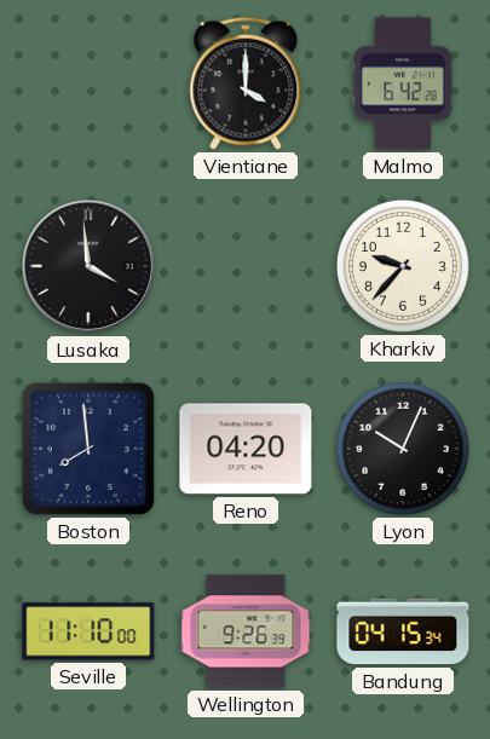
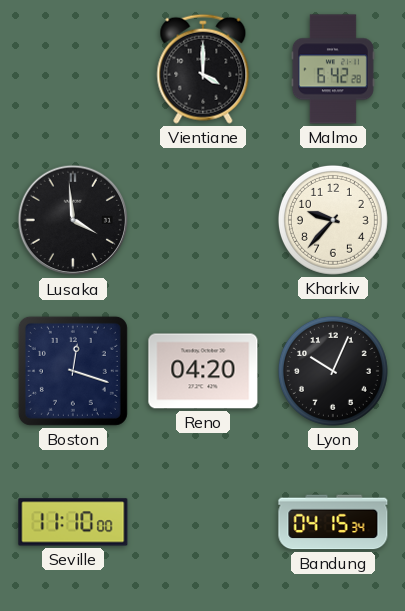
Boston: 7:59 -> 12:18 (73, 371)
Wellington: 9:26 -> none (246, 631)
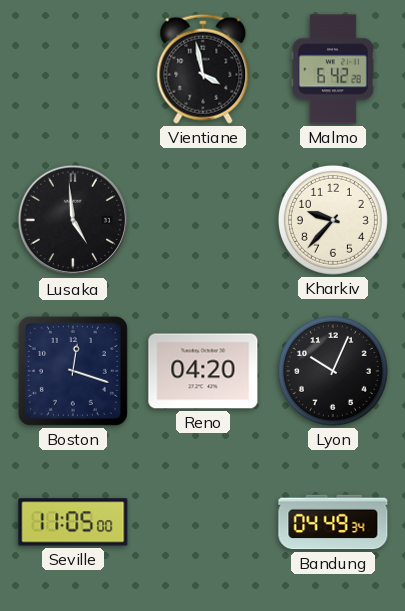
Vientiane: 4:00 -> 3:58 (203, 69)
Lusaka: 3:59 -> 4:59 (73, 220)
Seville: 11:10 -> 11:05 (73, 522)
Bandung: 04:15 -> 04:49 (333, 522)
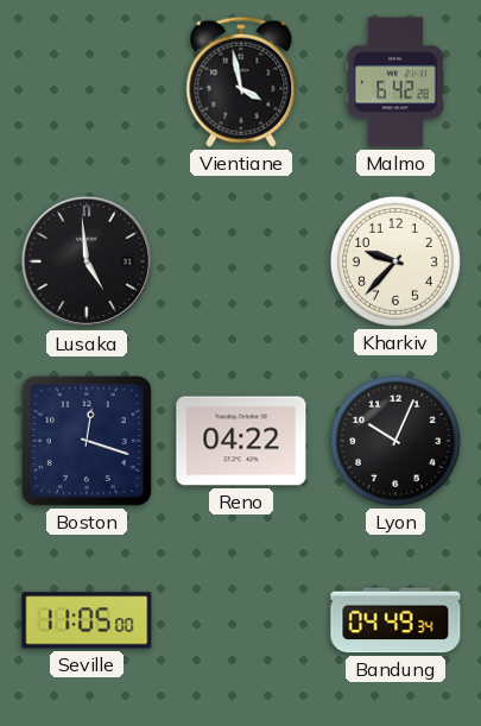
Reno: 04:20 -> 04:22 (241, 441)
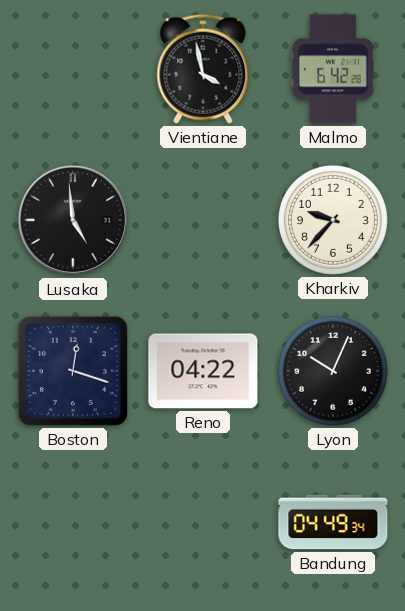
Seville: 11:05 -> none (87, 620)
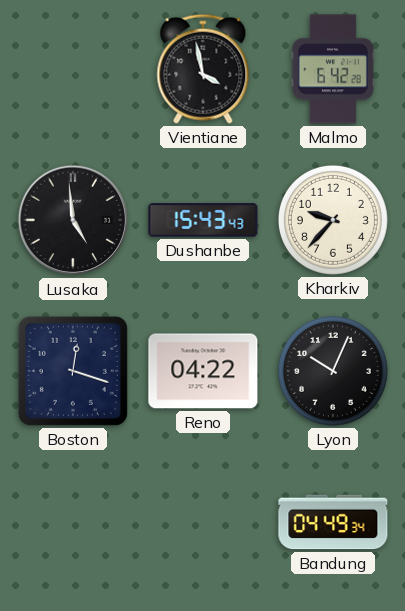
Dushanbe: none -> 15:43 (203, 220)
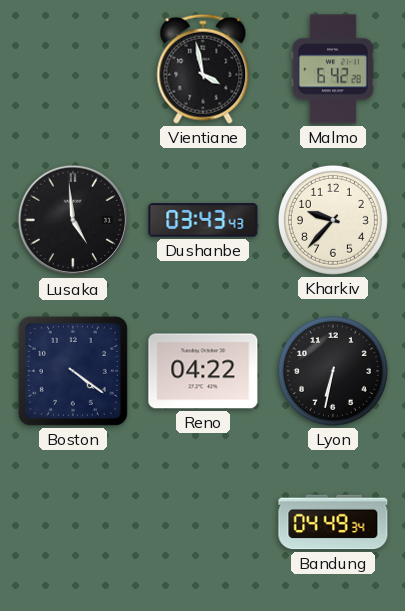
Dushanbe: 15:43 -> 03:43 (203, 220)
Boston: 12:18 -> 4:21 (73, 371)
Lyon: 10:04 -> 6:32 (333, 371)
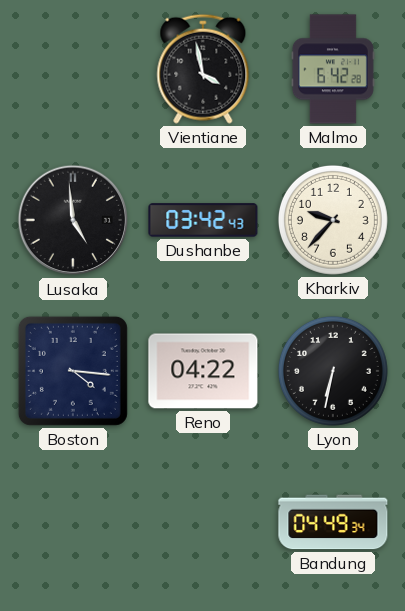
Dushanbe: 03:43 -> 03:42 (203, 220)
Boston: 4:21 -> 4:16 (73, 371)
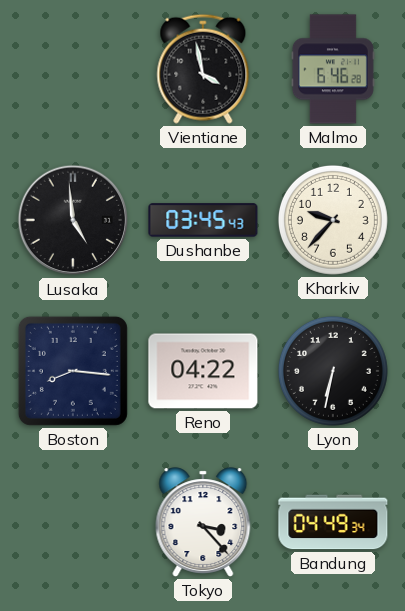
Malmo: 6:42 -> 6:46 (333, 69)
Dushanbe: 03:42 -> 03:45 (203, 220)
Boston: 4:16 -> 8:16 (73, 371)
Tokyo: none -> 3:23 (203, 522)
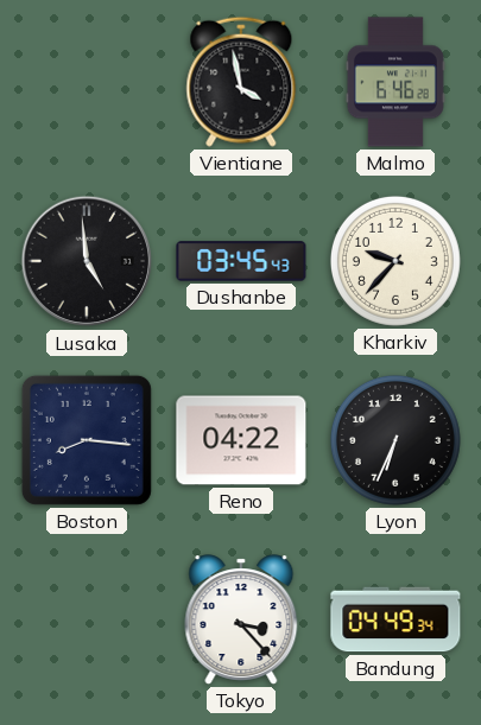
Lyon: 6:32 -> 6:34 (395, 440)
